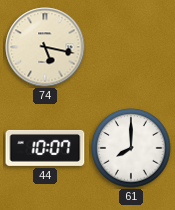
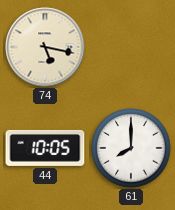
44: 10:07 -> 10:05 (45, 148)
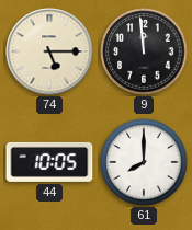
74: 5:17 -> 5:15 (49, 51)
9: none -> 11:59 (144, 51)
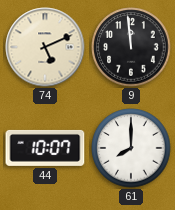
74: 5:15 -> 5:11 (45, 47)
44: 10:05 -> 10:07 (45, 148)
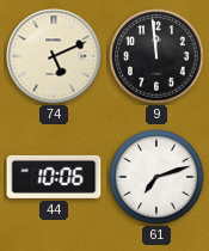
44: 10:07 -> 10:06 (54, 177)
61: 8:00 -> 7:12 (156, 177)
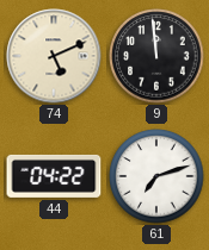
44: 10:06 -> 04:22 (54, 176)
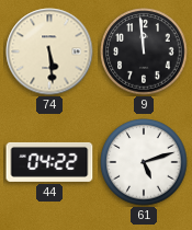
74: 5:11 -> 5:29 (49, 51)
61: 7:12 -> 5:12 (144, 162)
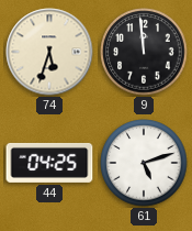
74: 5:29 -> 5:33 (49, 52)
44: 04:22 -> 04:25 (49, 163)
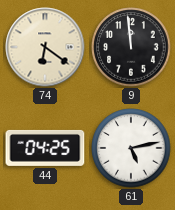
74: 5:33 -> 6:21 (45, 47)
61: 5:12 -> 5:13 (131, 148)
